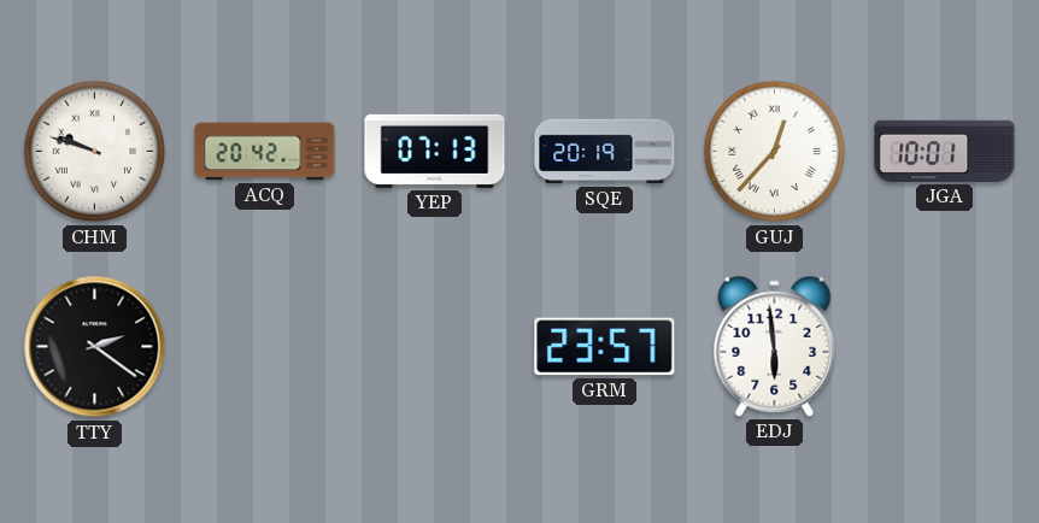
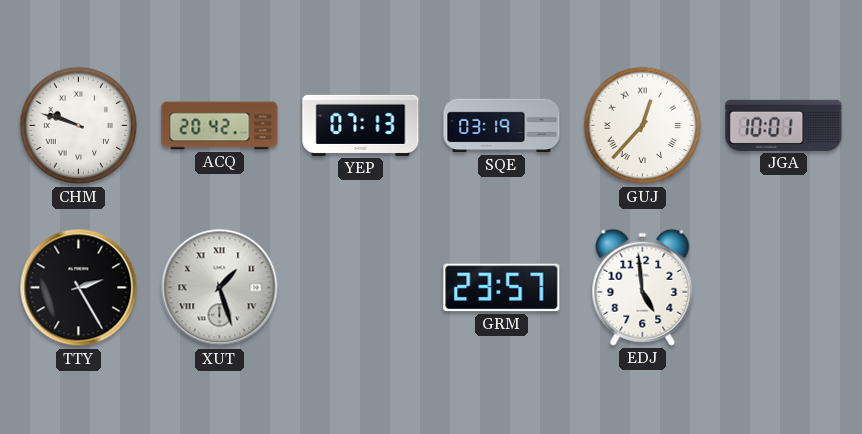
SQE: 20:19 -> 03:19 (502, 126)
TTY: 2:21 -> 2:25 (79, 288)
XUT: none -> 1:27 (220, 288)
EDJ: 5:59 -> 4:59 (643, 287)
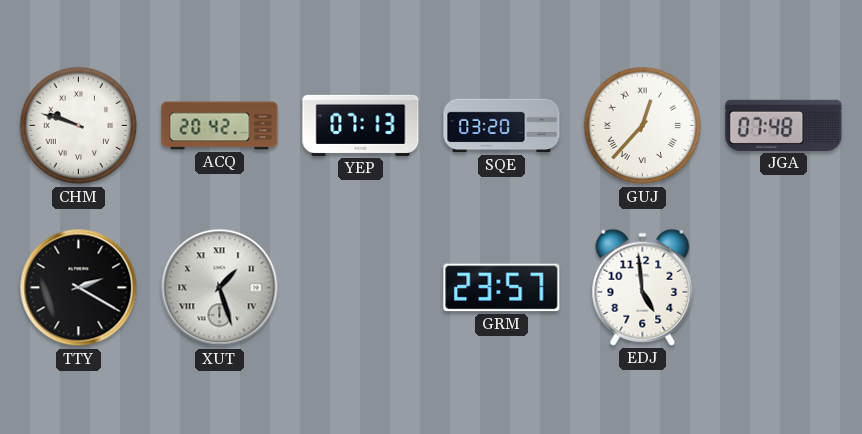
SQE: 03:19 -> 03:20 (502, 126)
JGA: 10:01 -> 07:48 (784, 125)
TTY: 2:25 -> 2:20 (79, 288)
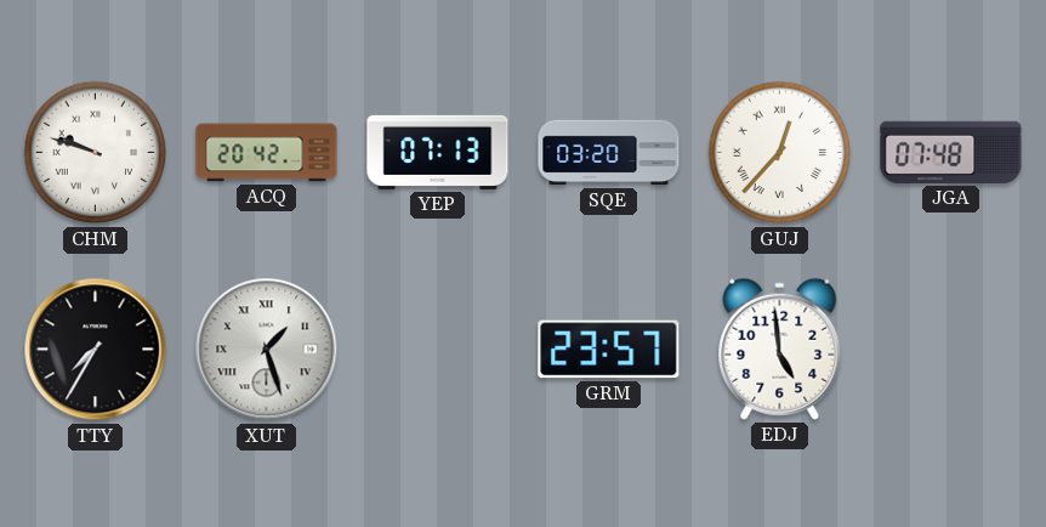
TTY: 2:20 -> 7:35 (96, 350)
